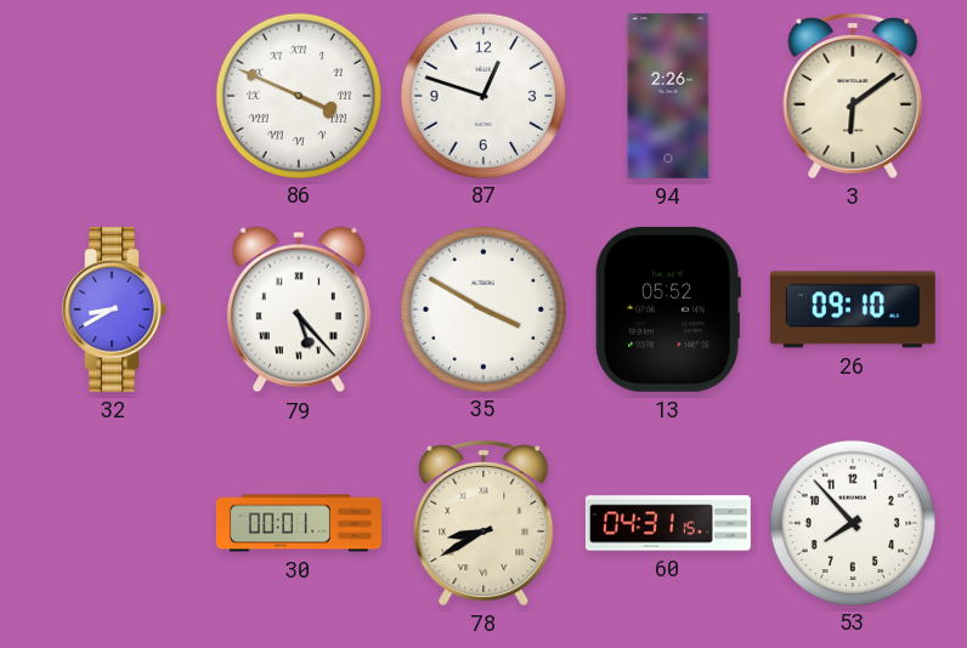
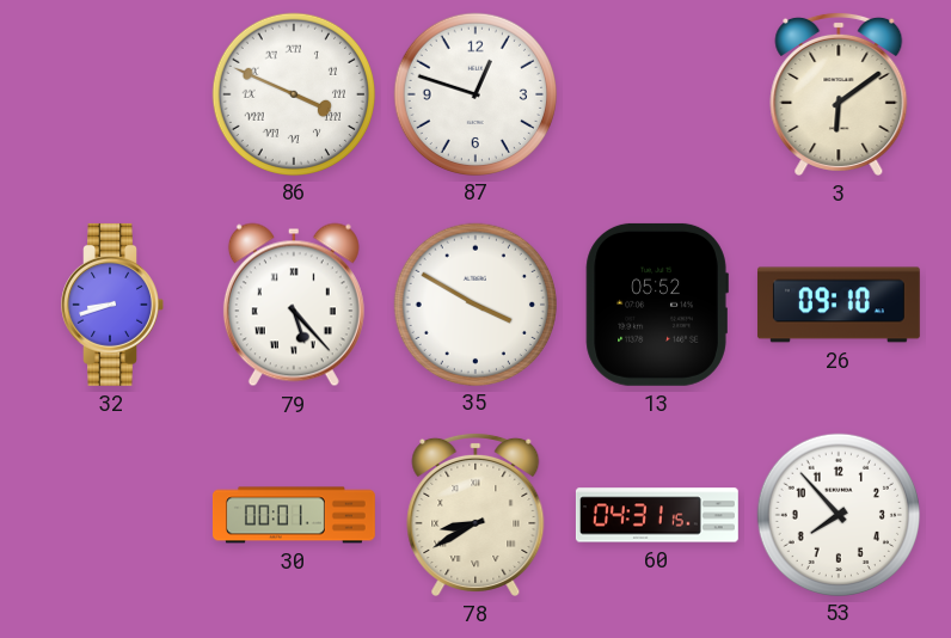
94: 2:26 -> none (668, 96)
32: 8:40 -> 8:42 (112, 305)
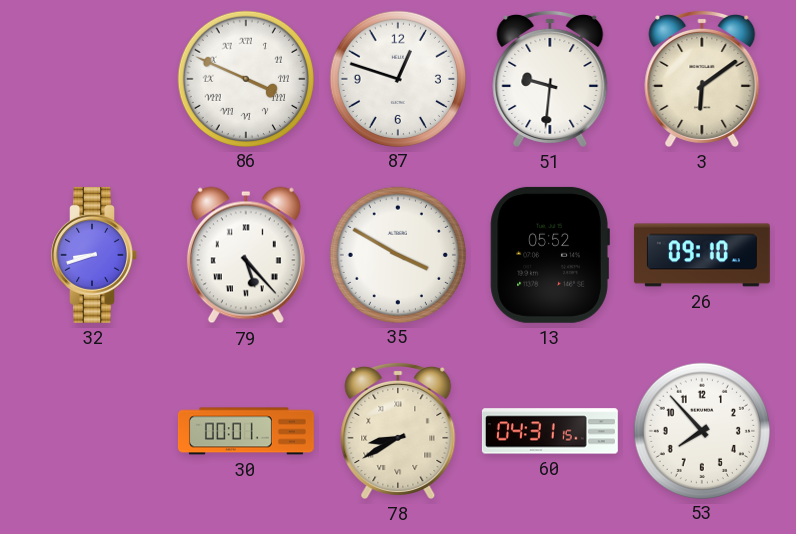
51: none -> 9:31 (550, 78)
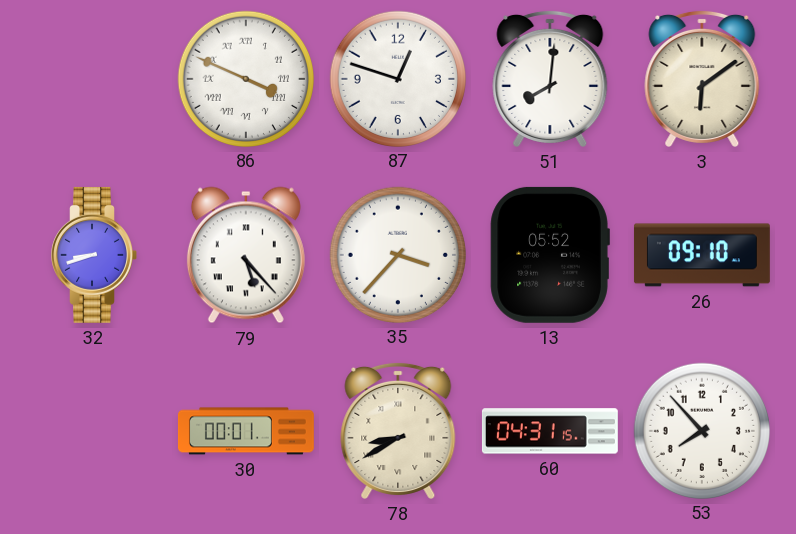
51: 9:31 -> 8:01 (550, 78)
35: 3:50 -> 3:37 (397, 254)
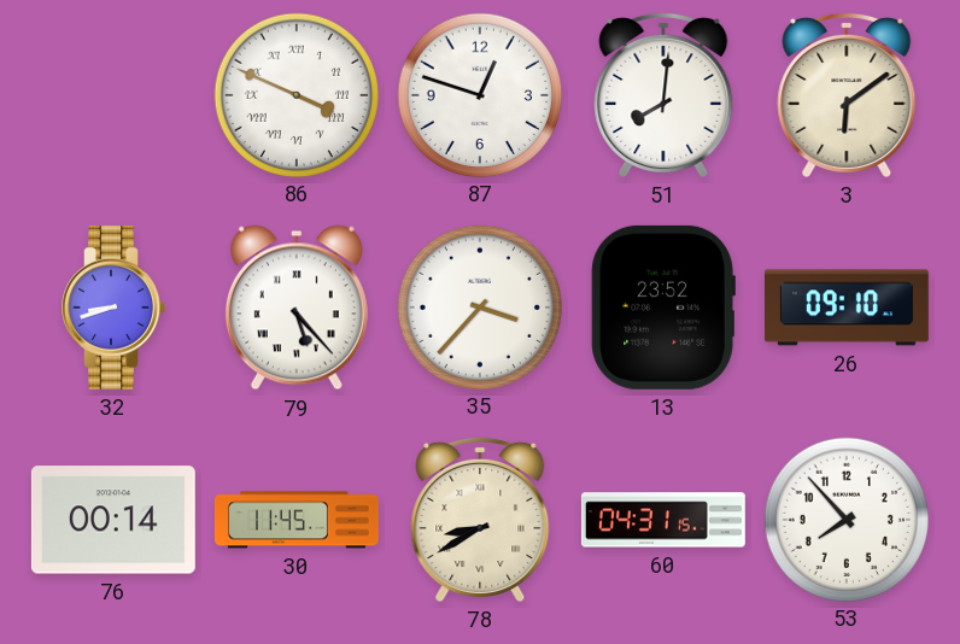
13: 05:52 -> 23:52 (663, 308)
76: none -> 00:14 (113, 520)
30: 00:01 -> 11:45 (297, 520)
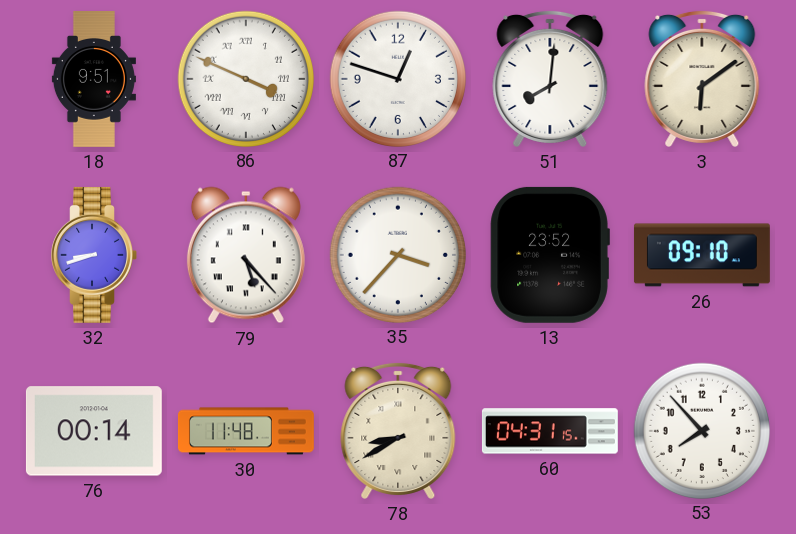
18: none -> 9:51 (94, 80)
30: 11:45 -> 11:48 (246, 431)
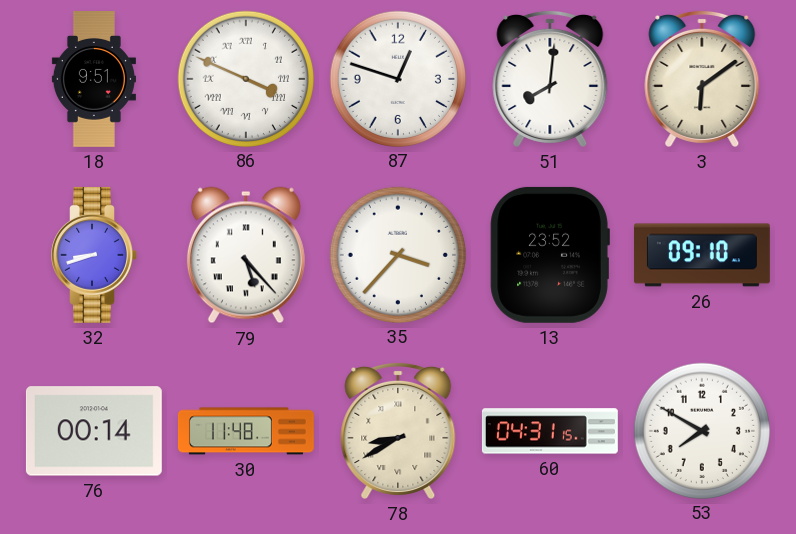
53: 7:53 -> 7:50 (701, 430)
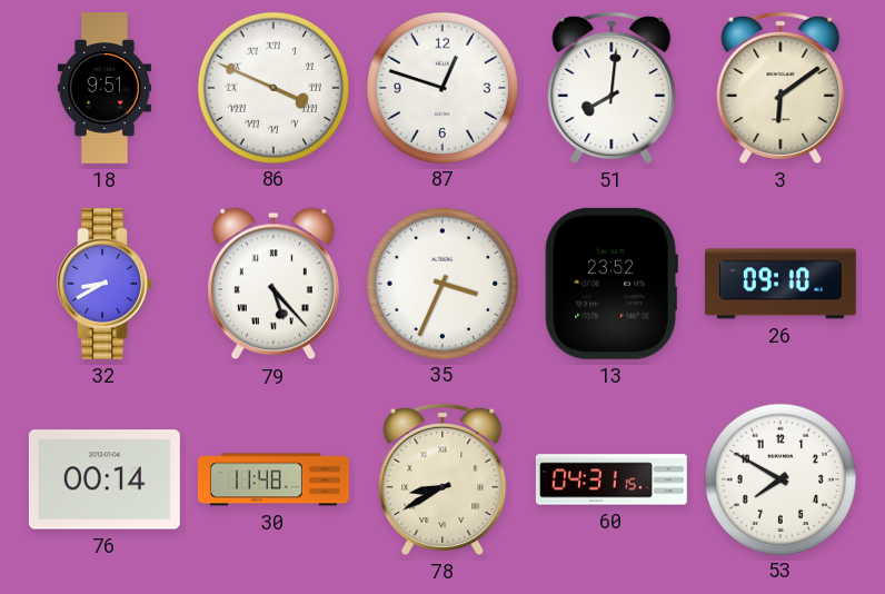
32: 8:42 -> 8:40 (105, 284)
35: 3:37 -> 3:34 (441, 283)
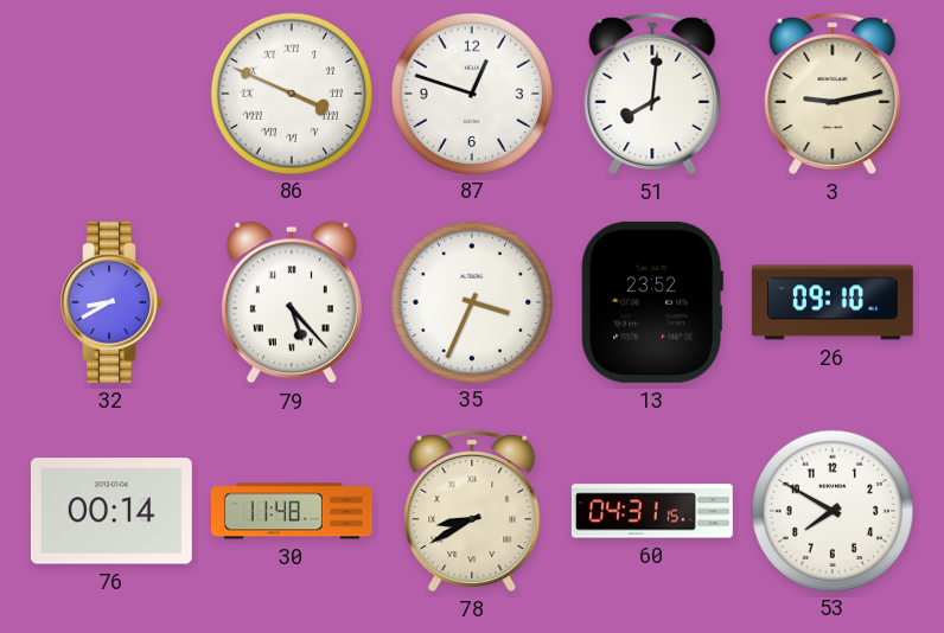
18: 9:51 -> none (105, 89)
3: 6:09 -> 9:13 (833, 92)
